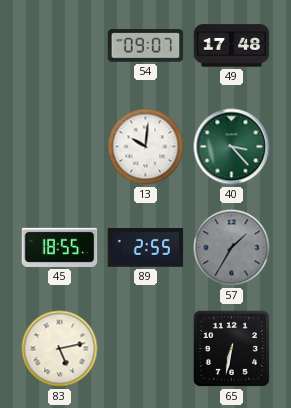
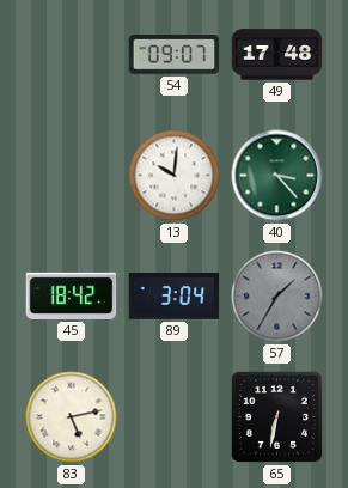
45: 18:55 -> 18:42 (72, 295)
89: 2:55 -> 3:04 (175, 297)
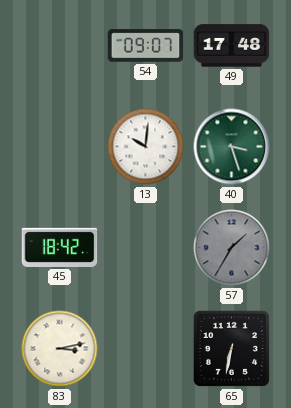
40: 3:23 -> 3:27 (232, 147)
89: 3:04 -> none (175, 297)
83: 5:13 -> 3:13 (60, 349)
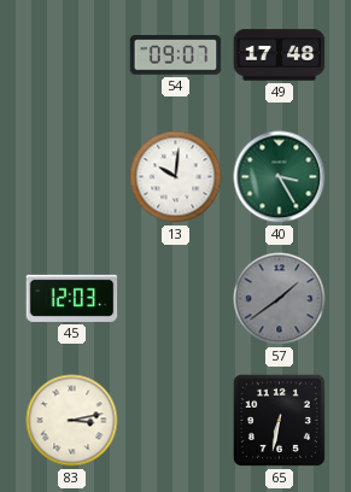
40: 3:27 -> 3:25 (280, 177)
45: 18:42 -> 12:03 (72, 298)
57: 1:35 -> 1:39 (280, 299)
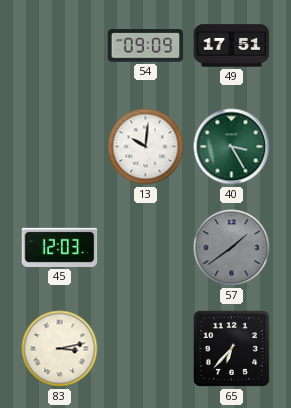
54: 09:07 -> 09:09 (146, 46)
49: 17:48 -> 17:51 (232, 46)
65: 6:32 -> 6:37 (231, 348)
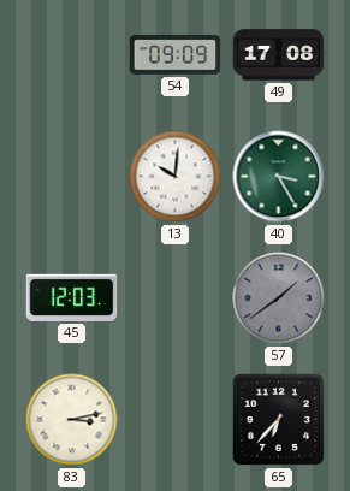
49: 17:51 -> 17:08 (279, 55)
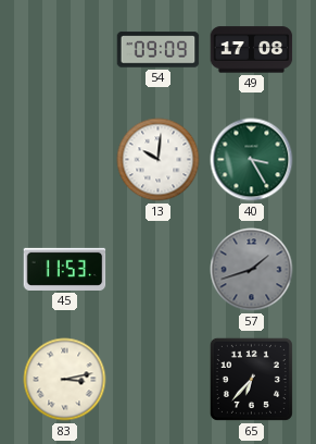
45: 12:03 -> 11:53 (65, 269)
57: 1:39 -> 1:42 (252, 270)
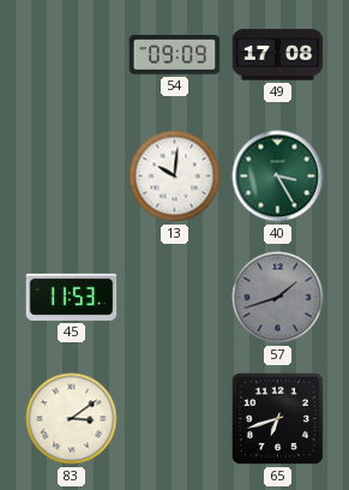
83: 3:13 -> 3:09 (72, 419)
65: 6:37 -> 6:42 (277, 418)
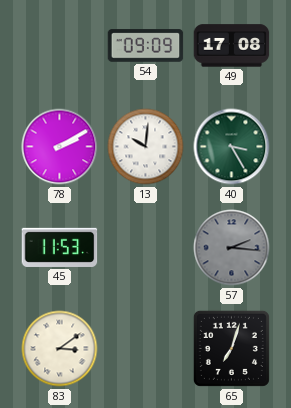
78: none -> 2:10 (60, 147)
57: 1:42 -> 2:16 (232, 248)
65: 6:42 -> 7:03 (231, 348)
